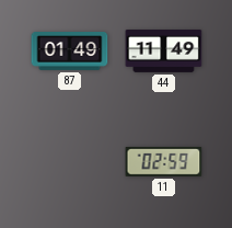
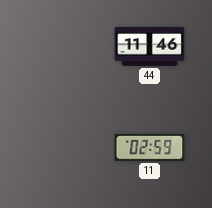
87: 01:49 -> none (70, 52)
44: 11:49 -> 11:46 (150, 46)
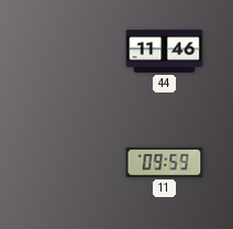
11: 02:59 -> 09:59 (165, 162)
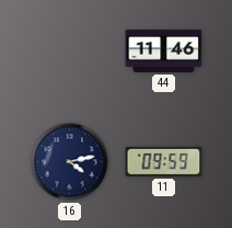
16: none -> 4:13 (70, 162)
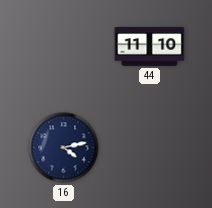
44: 11:46 -> 11:10 (150, 46)
11: 09:59 -> none (164, 161)
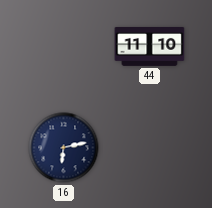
16: 4:13 -> 6:13 (64, 148)
